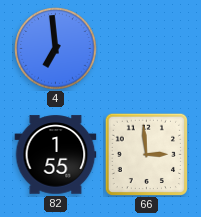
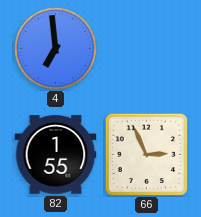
66: 2:59 -> 2:56 (146, 154)
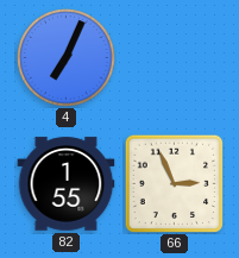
4: 6:59 -> 7:04 (67, 58)
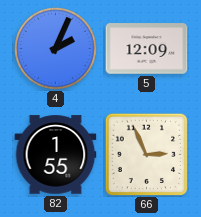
4: 7:04 -> 2:04 (56, 49)
5: none -> 12:09 (147, 49)
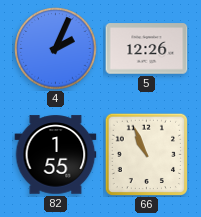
5: 12:09 -> 12:26 (147, 49)
66: 2:56 -> 10:56 (146, 154)
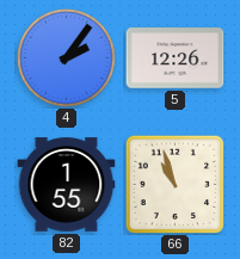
4: 2:04 -> 2:06 (67, 58)
66: 10:56 -> 10:57 (174, 184)
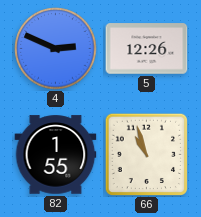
4: 2:06 -> 2:49 (56, 49)
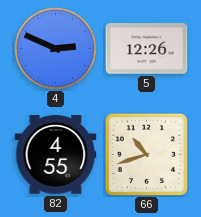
82: 1:55 -> 4:55 (56, 155)
66: 10:57 -> 10:42 (146, 154)
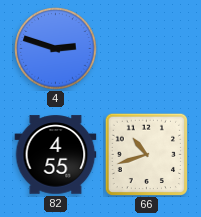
4: 2:49 -> 2:48 (56, 49)
5: 12:26 -> none (147, 49)
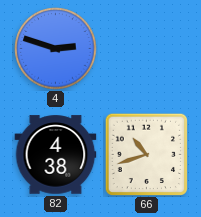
82: 4:55 -> 4:38 (56, 155)
